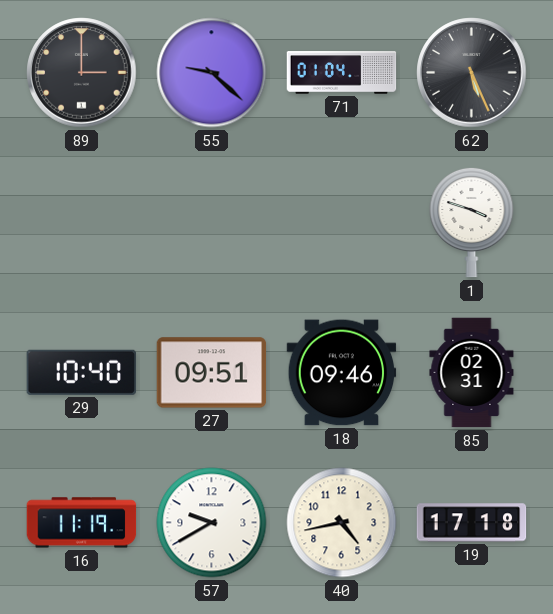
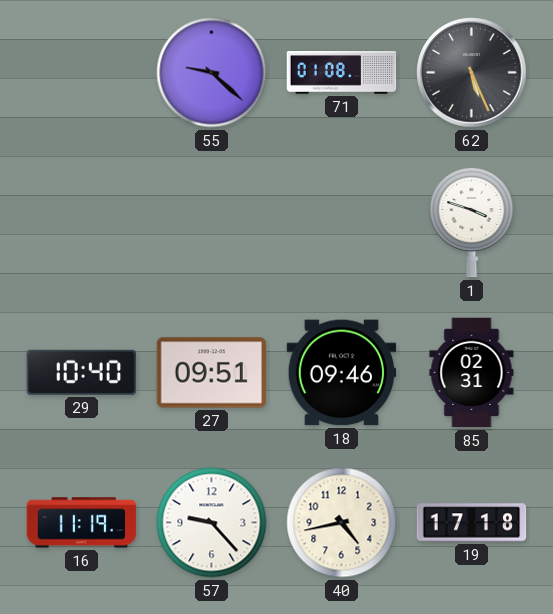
89: 3:00 -> none (82, 73)
71: 01:04 -> 01:08 (342, 73)
57: 9:40 -> 9:23 (212, 523)
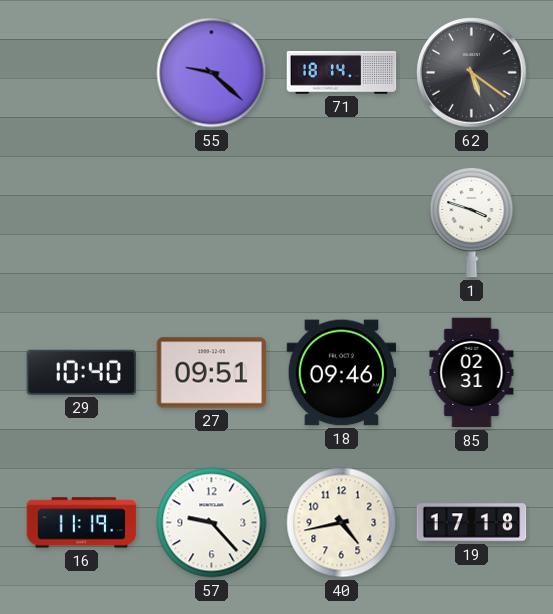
71: 01:08 -> 18:14 (342, 73)
62: 5:26 -> 5:21 (472, 73)
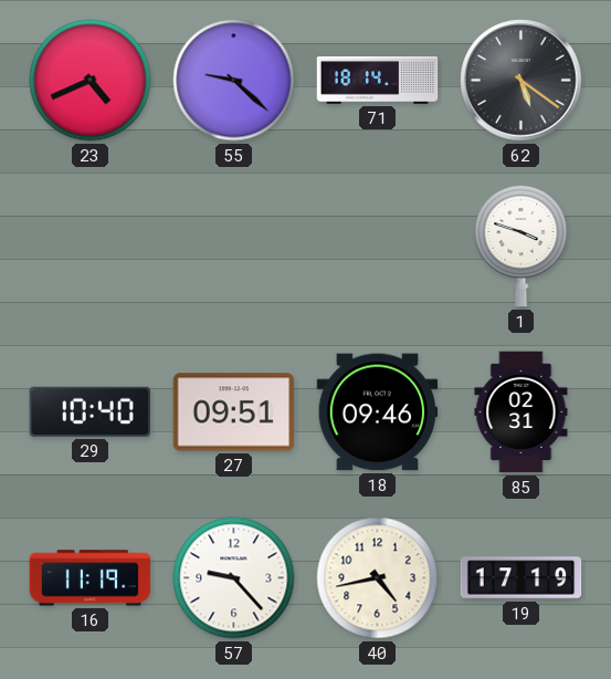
23: none -> 4:41 (91, 81)
19: 17:18 -> 17:19 (522, 578)
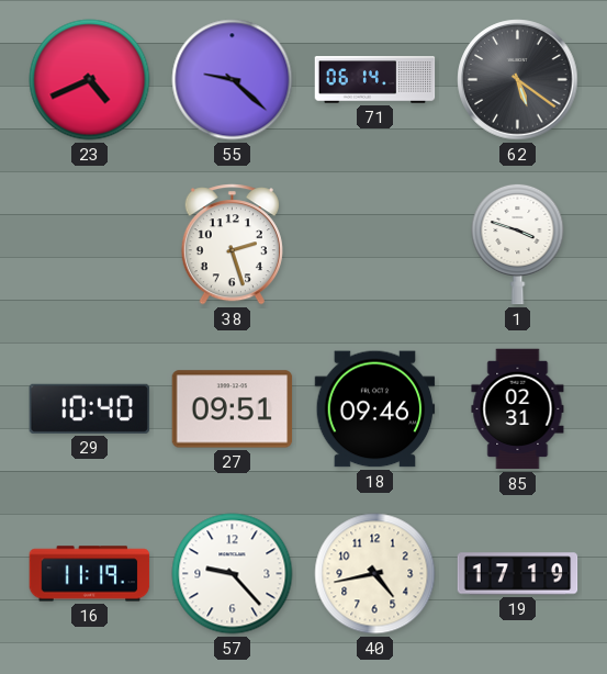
71: 18:14 -> 06:14 (375, 80)
38: none -> 2:27 (232, 245)
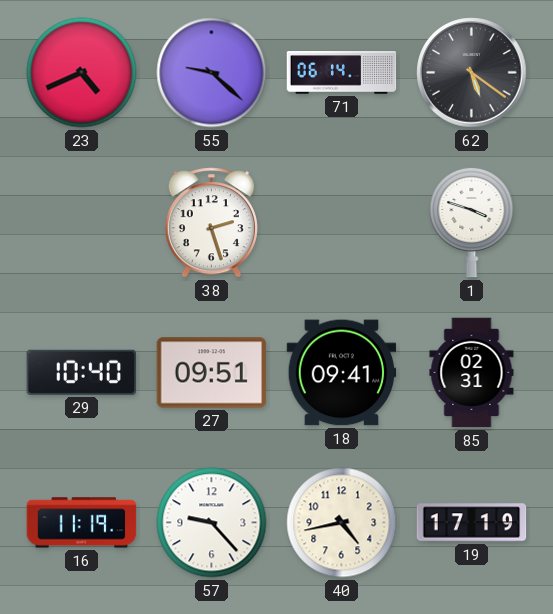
18: 09:46 -> 09:41 (342, 373)
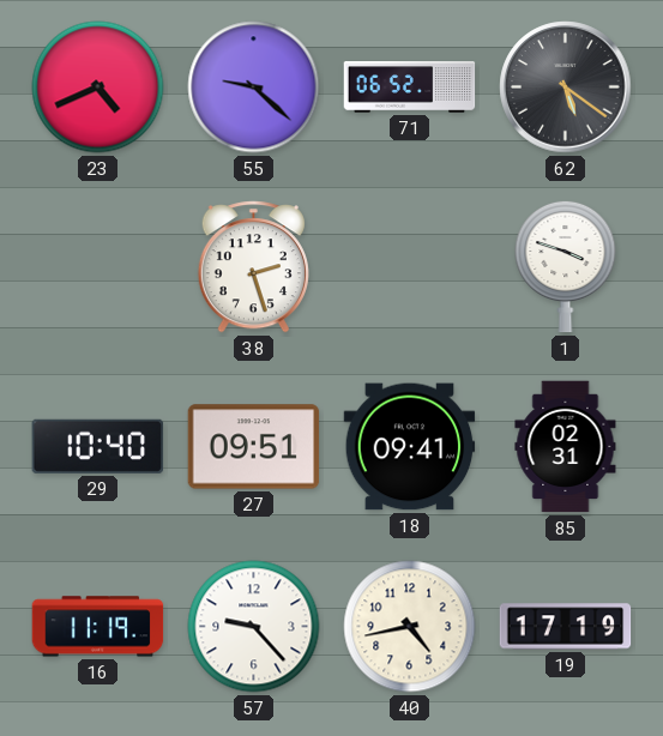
71: 06:14 -> 06:52 (410, 88)
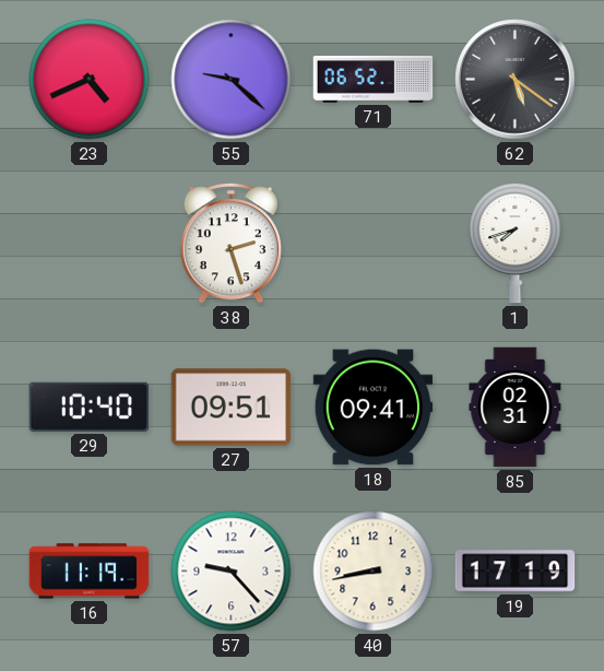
1: 3:48 -> 7:42 (516, 243)
40: 4:43 -> 8:43 (374, 572)
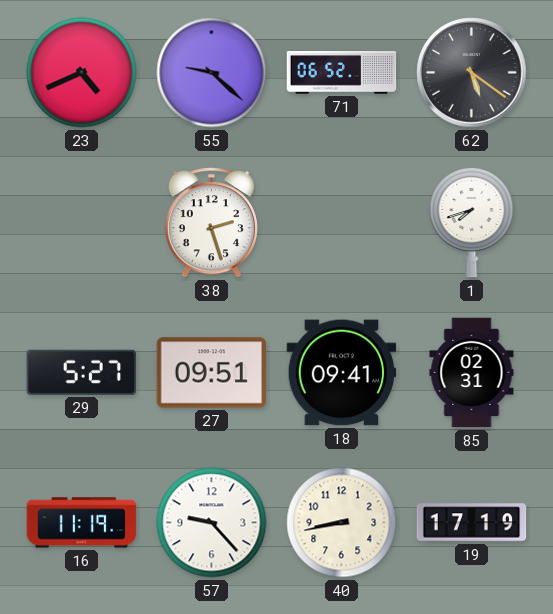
29: 10:40 -> 5:27 (81, 372)
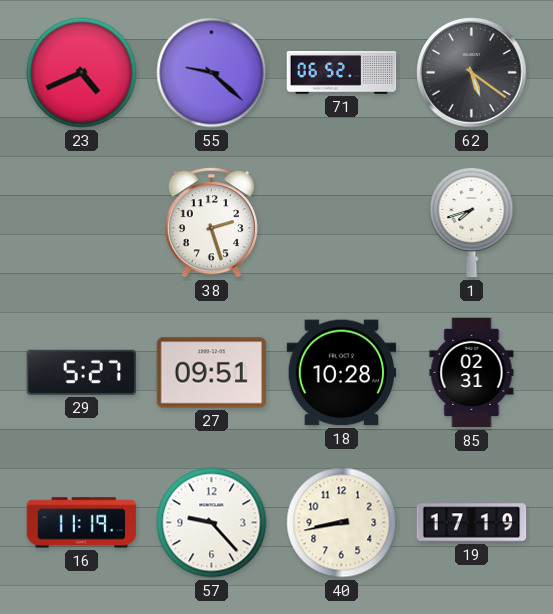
18: 09:41 -> 10:28 (342, 373)
